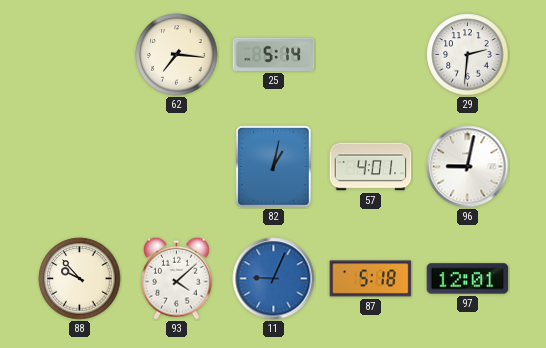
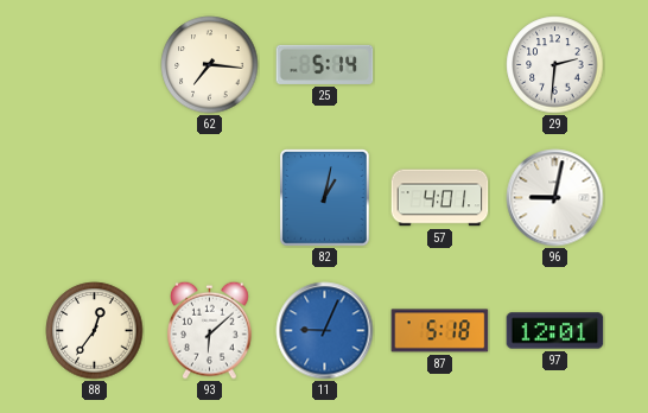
88: 9:53 -> 12:36 (95, 331)
93: 4:08 -> 6:08 (210, 330)
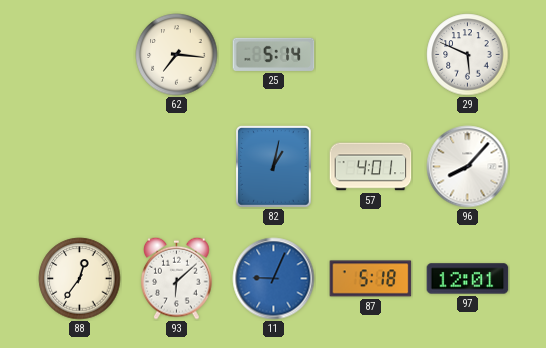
29: 2:31 -> 5:49 (468, 55)
96: 9:02 -> 8:07 (468, 167)
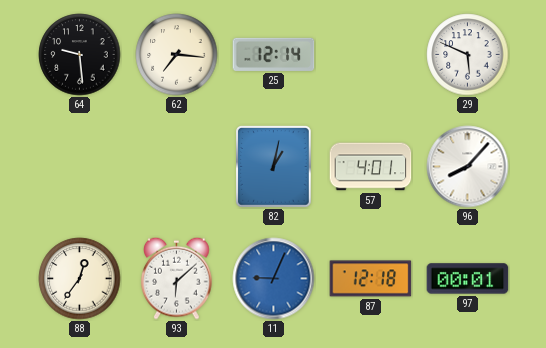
64: none -> 9:29 (80, 55)
25: 5:14 -> 12:14 (274, 54)
87: 5:18 -> 12:18 (371, 279)
97: 12:01 -> 00:01 (468, 279)
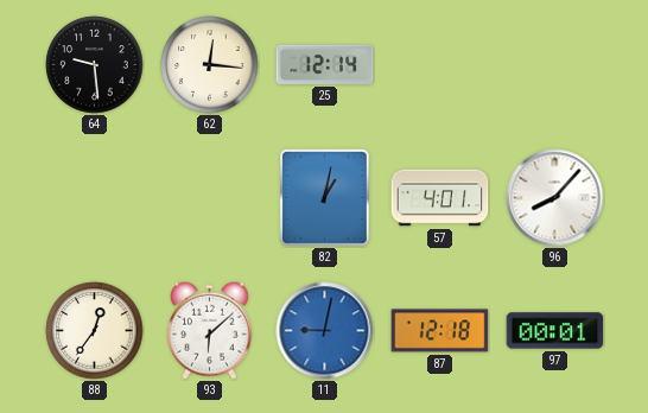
62: 7:16 -> 12:16 (210, 65)
29: 5:49 -> none (468, 55)
11: 9:04 -> 9:02 (325, 331)
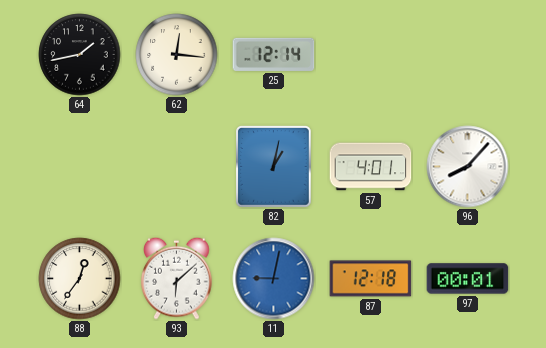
64: 9:29 -> 1:43 (80, 55)
